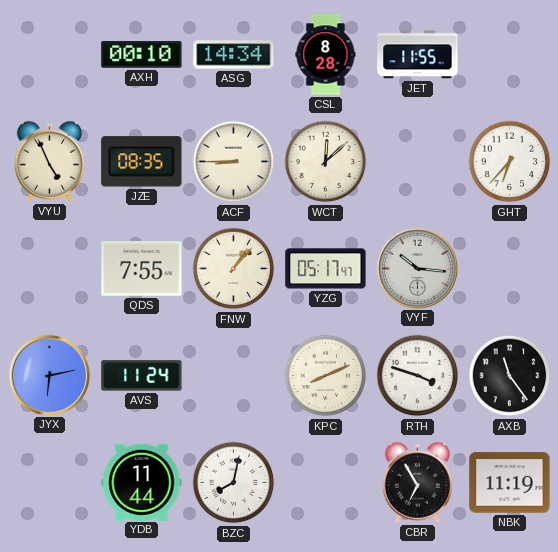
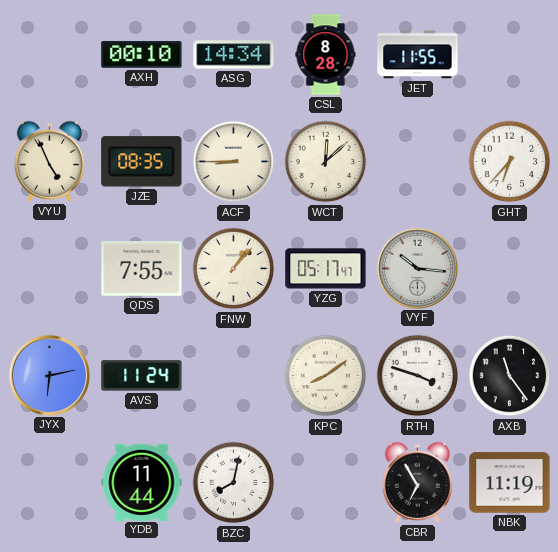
KPC: 8:11 -> 8:09 (326, 376)
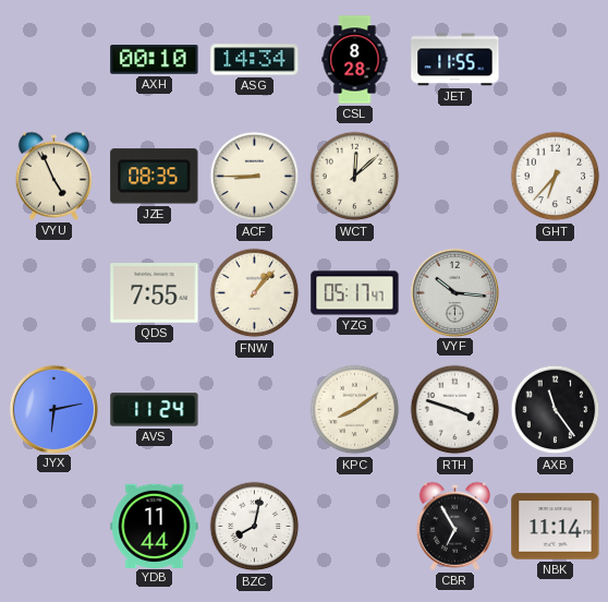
NBK: 11:19 -> 11:14 (556, 527)
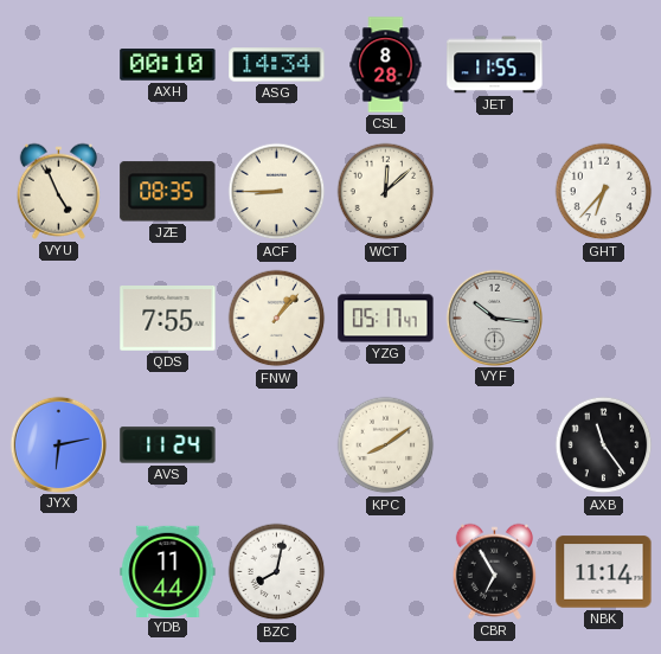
RTH: 3:48 -> none (455, 410)
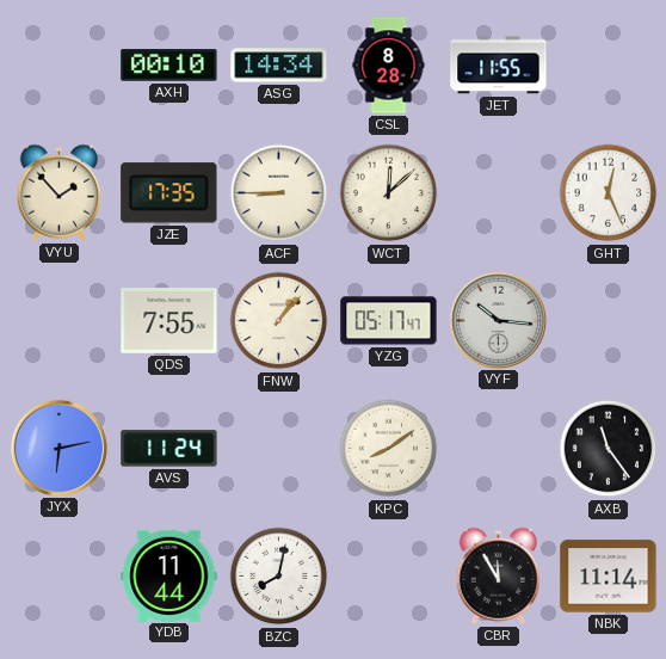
VYU: 4:56 -> 1:53 (58, 192)
JZE: 08:35 -> 17:35 (169, 193)
GHT: 6:37 -> 12:26 (609, 193)
CBR: 6:55 -> 11:55 (498, 575)
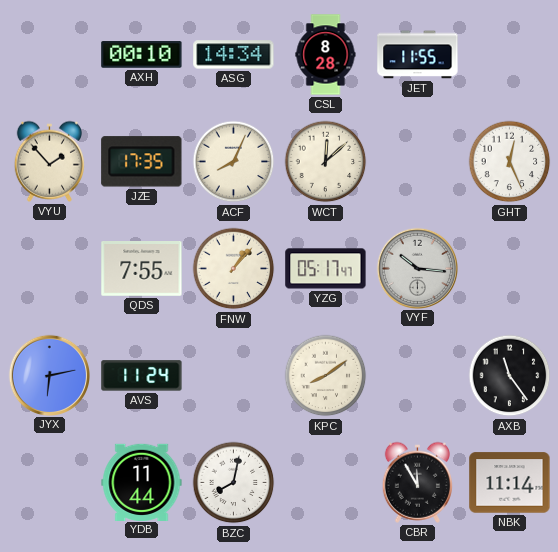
ACF: 8:45 -> 8:04 (234, 162)
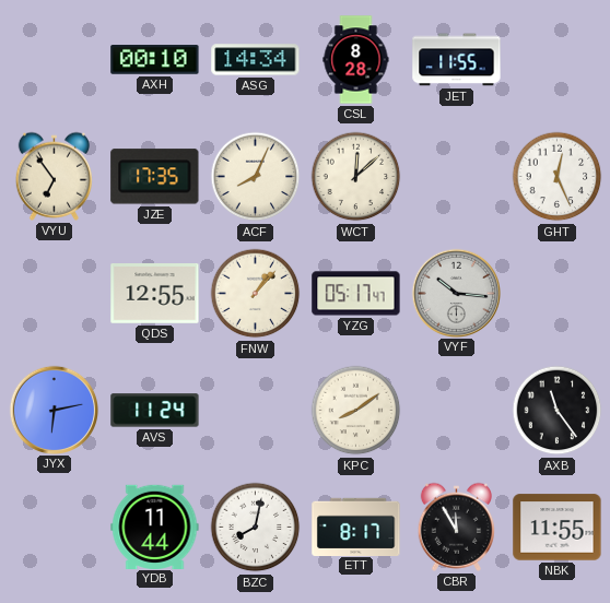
VYU: 1:53 -> 6:54 (54, 176)
QDS: 7:55 -> 12:55 (155, 294)
ETT: none -> 8:17 (356, 527)
NBK: 11:14 -> 11:55 (558, 528)
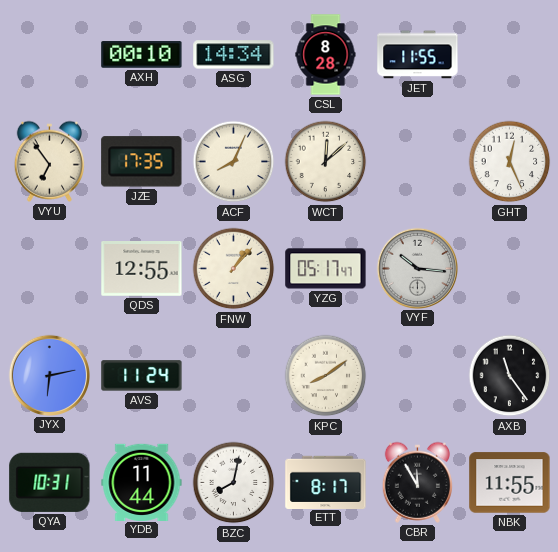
QYA: none -> 10:31 (50, 482)
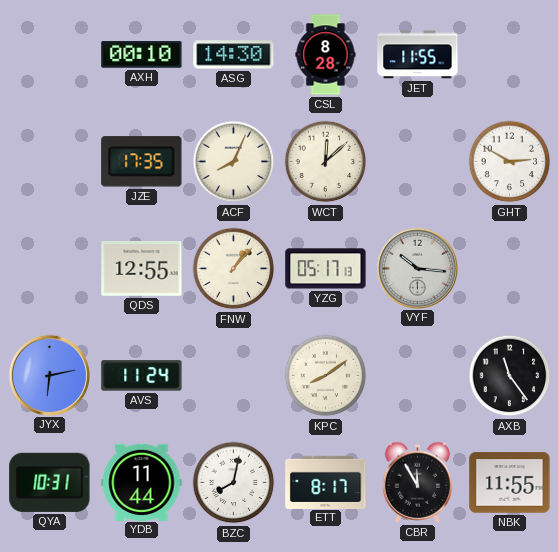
ASG: 14:34 -> 14:30 (234, 55)
VYU: 6:54 -> none (49, 161)
GHT: 12:26 -> 2:50 (510, 162)
YZG: 05:17:47 -> 05:17:13 (326, 269)
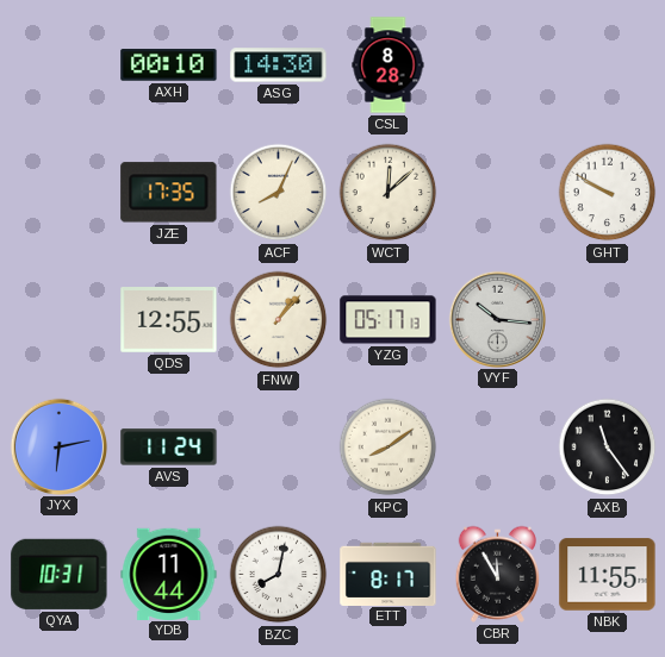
JET: 11:55 -> none (418, 55)
GHT: 2:50 -> 9:50 (608, 193)
